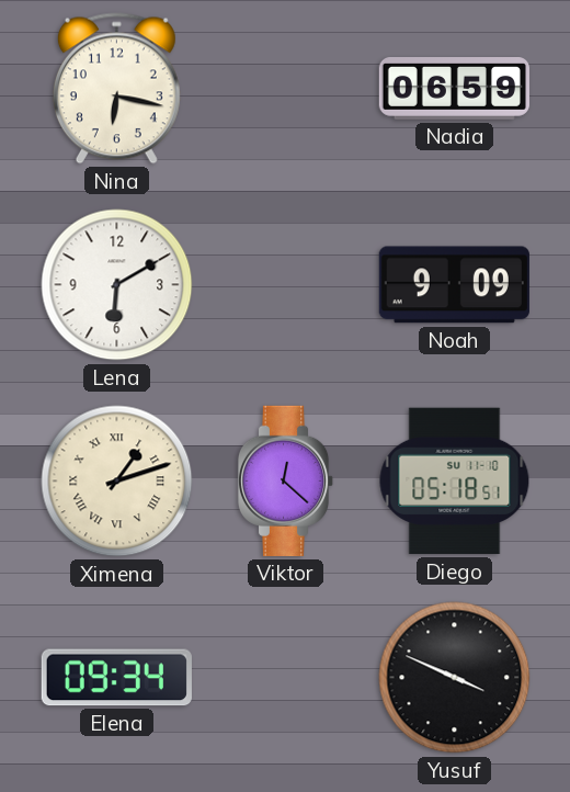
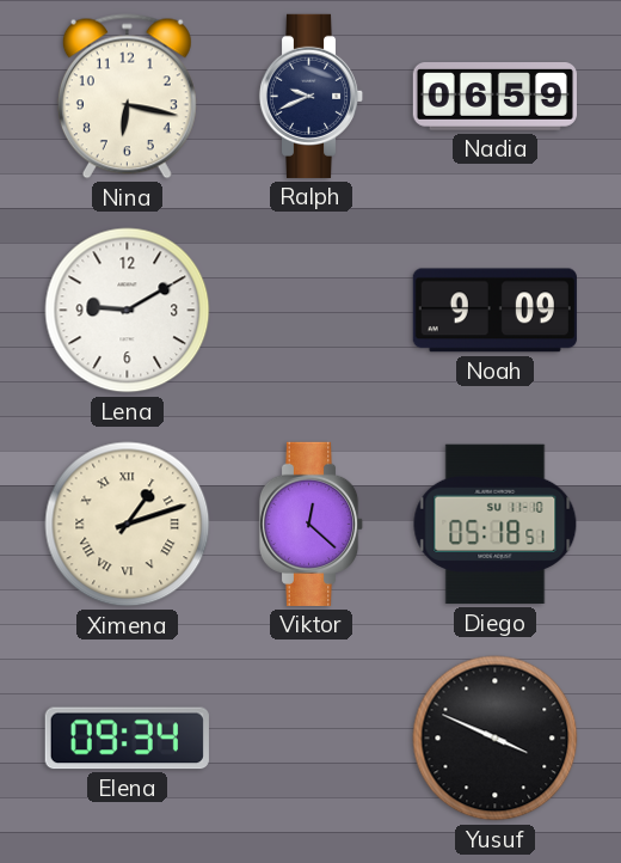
Ralph: none -> 9:41 (312, 96)
Lena: 6:10 -> 9:10 (128, 311)
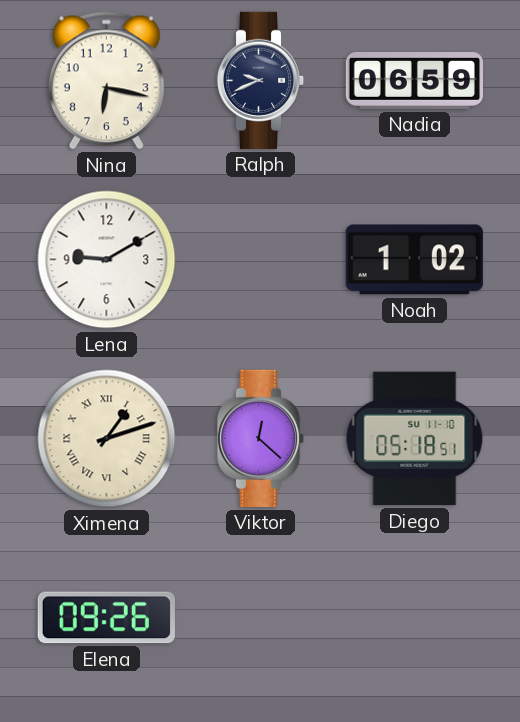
Noah: 9:09 -> 1:02 (414, 260)
Elena: 09:34 -> 09:26 (106, 618)
Yusuf: 3:49 -> none (496, 739)
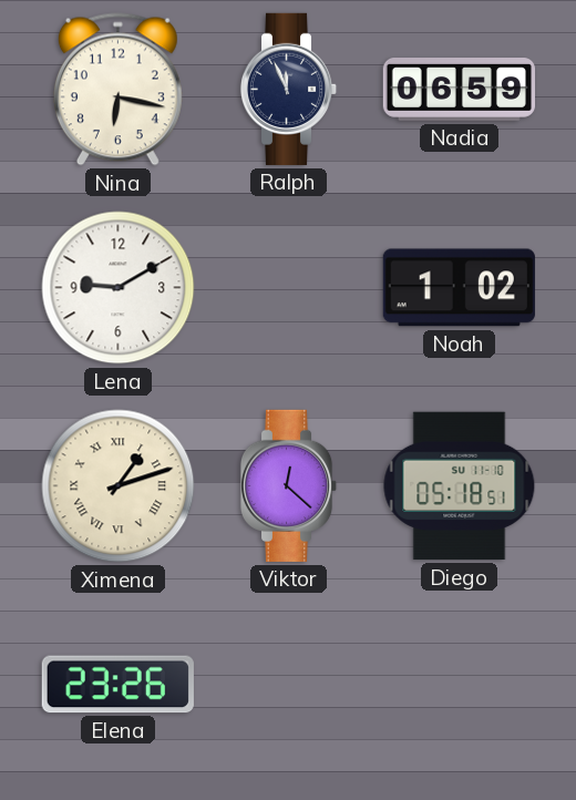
Ralph: 9:41 -> 11:56 (289, 89)
Elena: 09:26 -> 23:26 (117, 685)
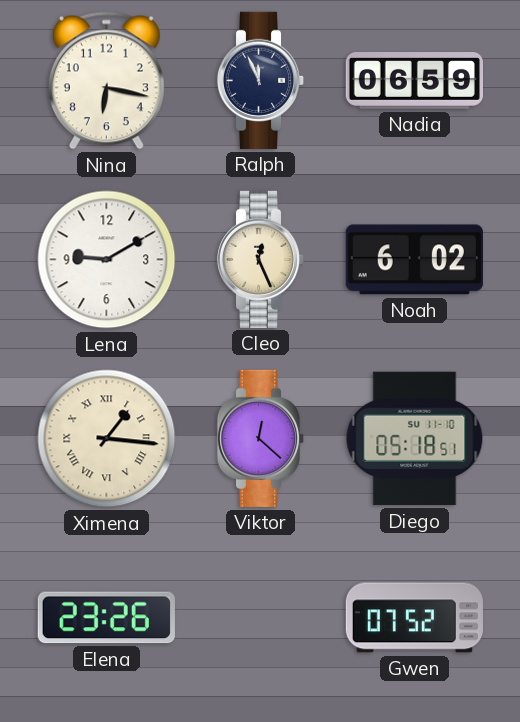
Cleo: none -> 12:26 (261, 259)
Noah: 1:02 -> 6:02 (414, 260)
Ximena: 1:12 -> 1:16 (107, 439)
Gwen: none -> 07:52 (414, 618)
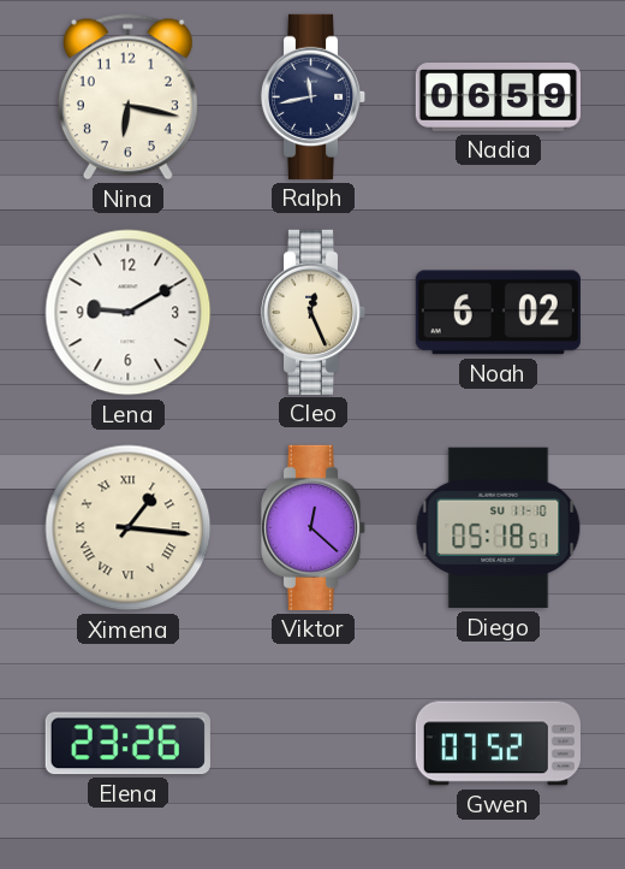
Ralph: 11:56 -> 11:43 (314, 96)
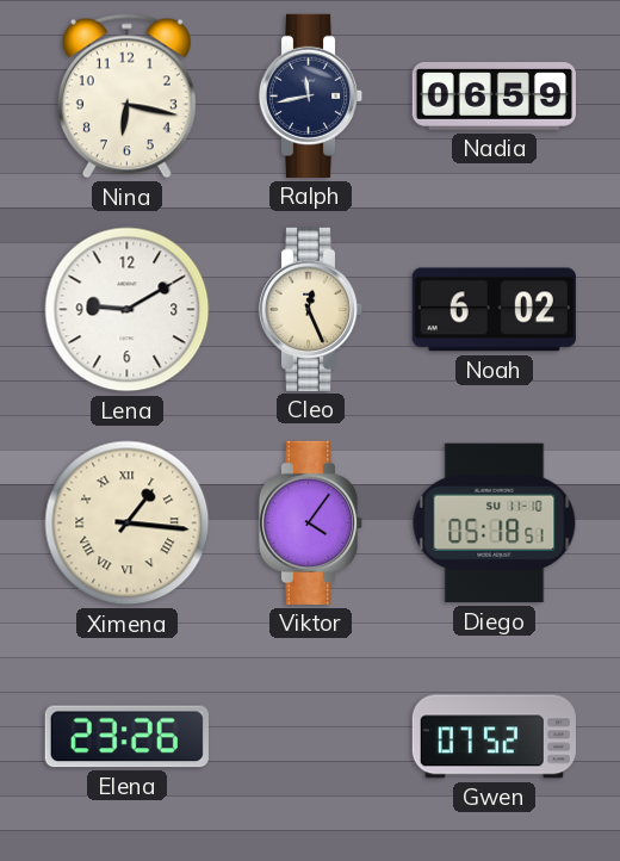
Viktor: 12:22 -> 4:06 (311, 522)
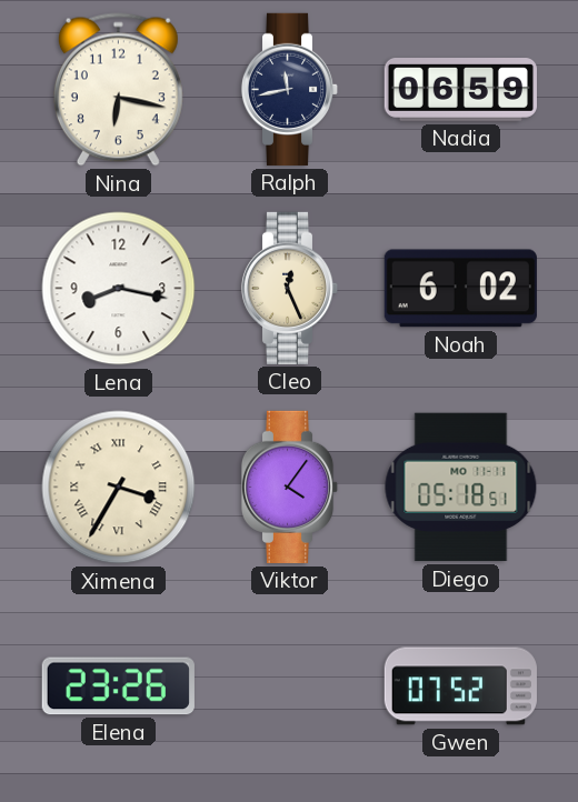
Lena: 9:10 -> 8:17 (119, 289)
Ximena: 1:16 -> 3:35 (119, 488)
Diego date: SU 11-10 -> MO 11-11 (461, 488)
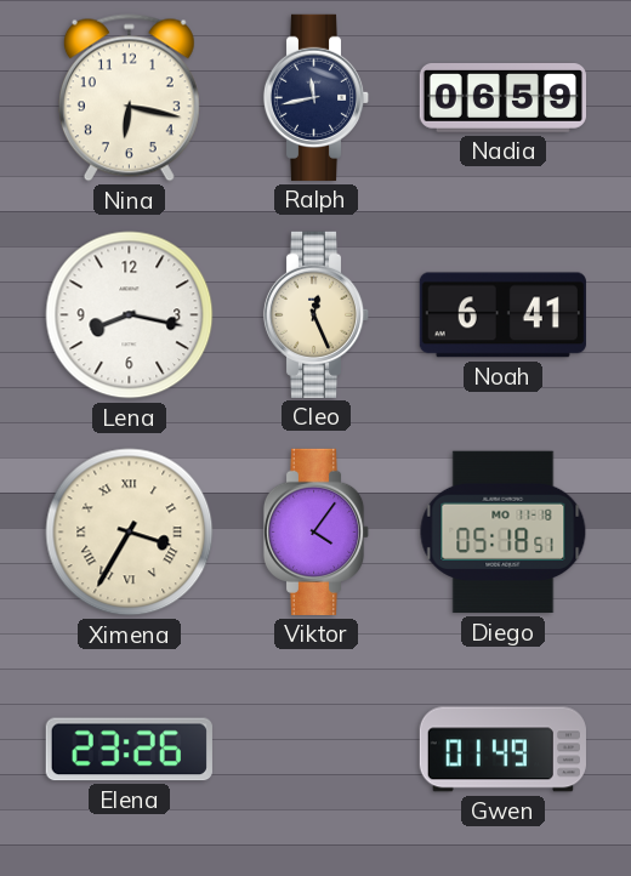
Noah: 6:02 -> 6:41 (502, 315)
Diego date: MO 11-11 -> MO 11-18 (504, 533)
Gwen: 07:52 -> 01:49 (502, 750)
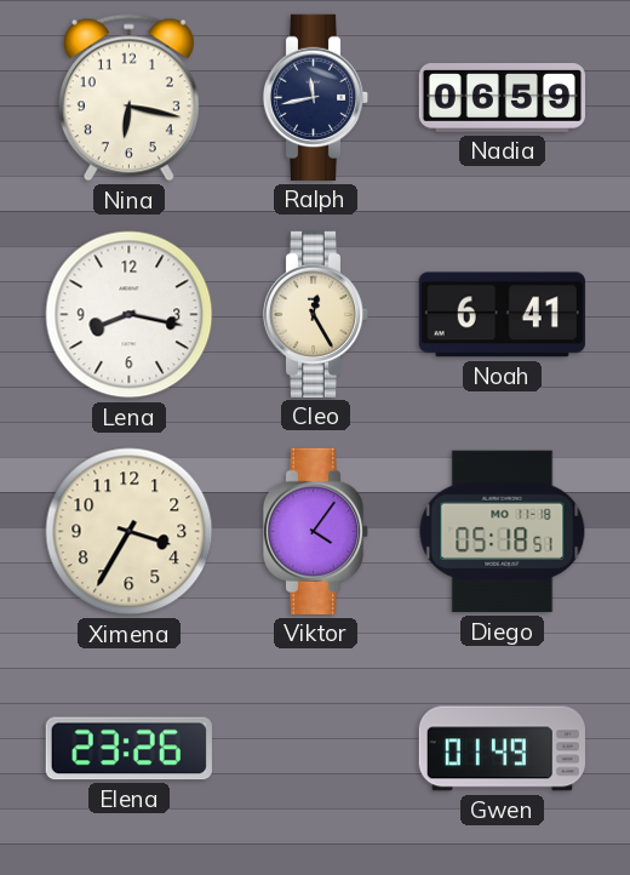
Cleo: 12:26 -> 12:25 (316, 314)
Ximena numerals: Roman -> Arabic (130, 532)
